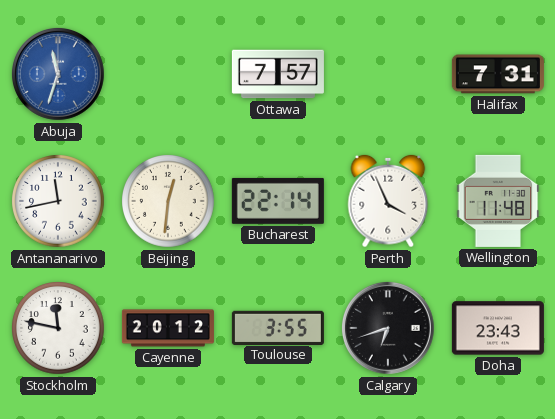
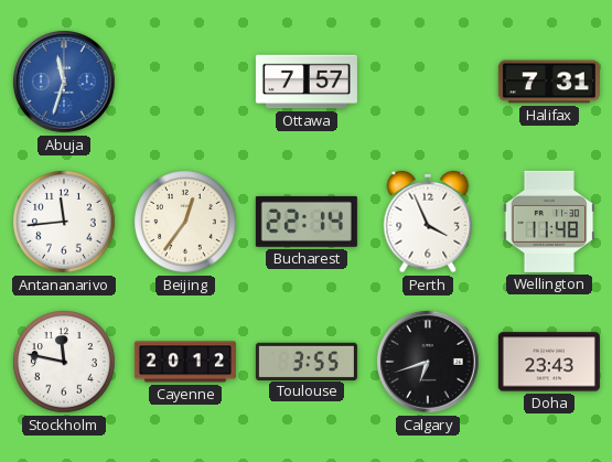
Antananarivo: 11:43 -> 11:44 (64, 222)
Beijing: 12:31 -> 12:36 (185, 222)
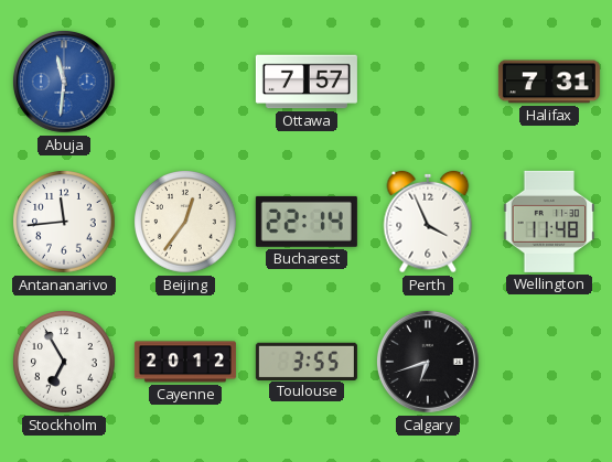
Abuja: 11:33 -> 11:31 (64, 82)
Stockholm: 11:47 -> 6:55 (64, 362)
Doha: 23:43 -> none (549, 362)
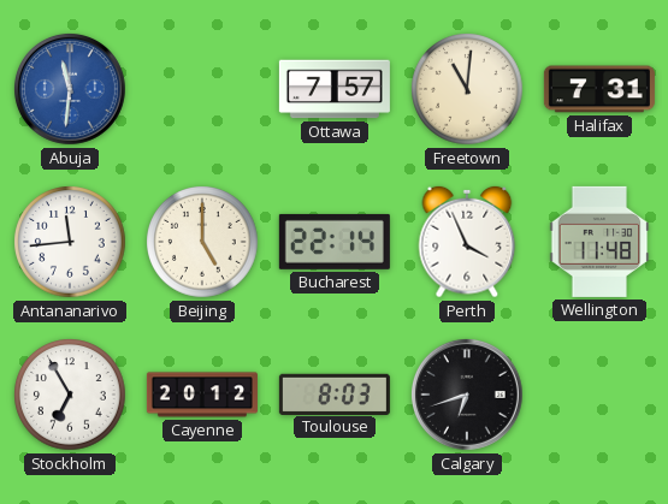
Freetown: none -> 11:01 (467, 89)
Beijing: 12:36 -> 5:00 (202, 242)
Toulouse: 3:55 -> 8:03 (335, 393)
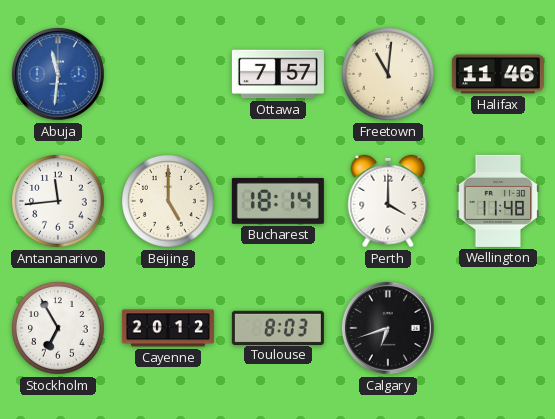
Halifax: 7:31 -> 11:46 (498, 74)
Bucharest: 22:14 -> 18:14 (278, 201)
Perth: 3:56 -> 4:00 (388, 201)
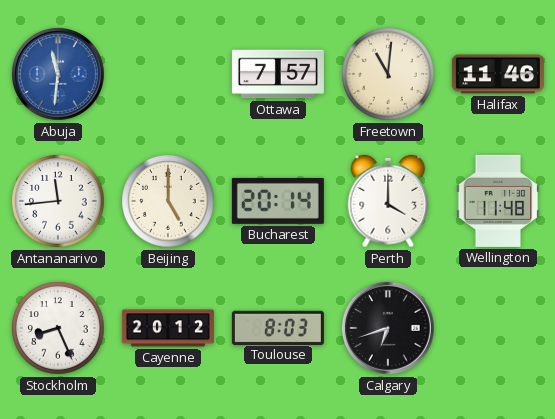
Bucharest: 18:14 -> 20:14 (278, 201)
Stockholm: 6:55 -> 8:26 (58, 328)
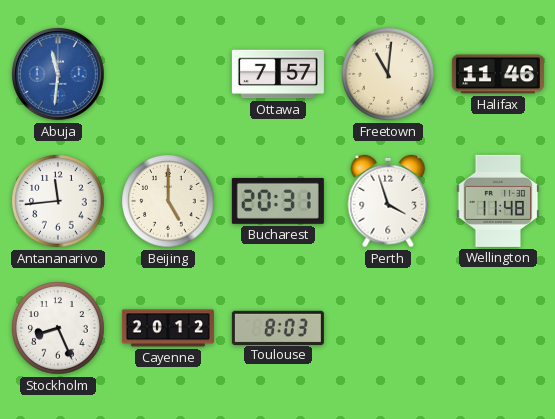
Bucharest: 20:14 -> 20:31 (278, 201)
Perth: 4:00 -> 3:57 (388, 201)
Calgary: 6:42 -> none (388, 328)
